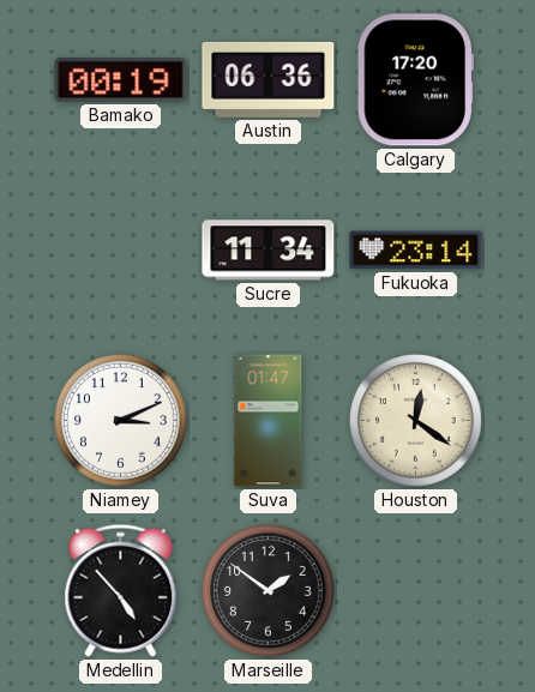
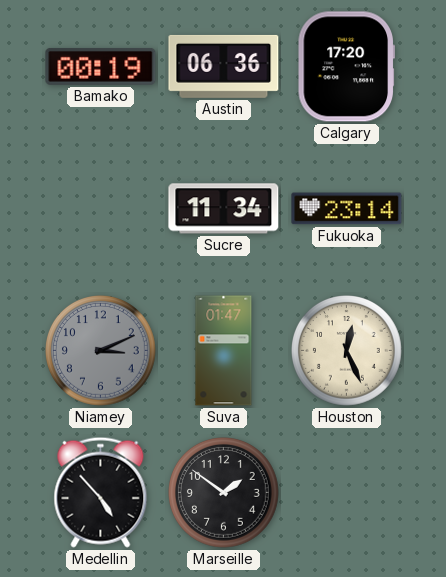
Niamey dial: white -> grey (101, 351)
Houston: 12:21 -> 12:26 (347, 351)
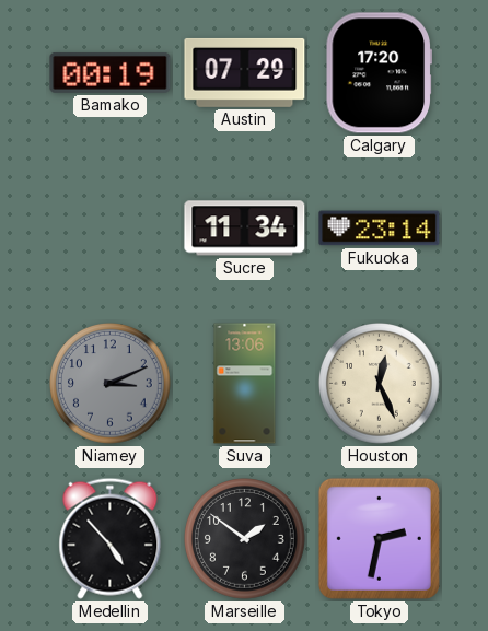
Austin: 06:36 -> 07:29 (245, 72)
Suva: 01:47 -> 13:06 (245, 384)
Tokyo: none -> 2:32 (379, 538)
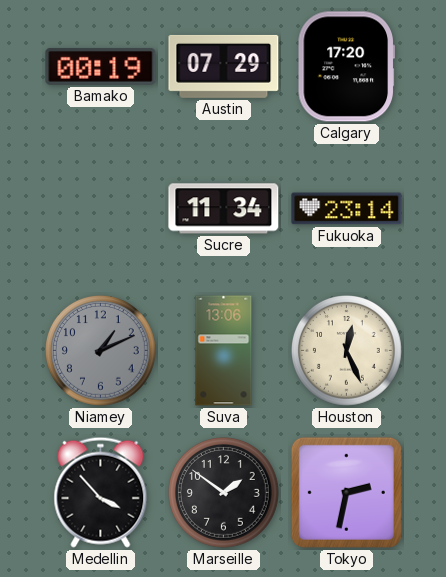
Niamey: 3:11 -> 1:11 (101, 351)
Medellin: 4:53 -> 3:53 (101, 492)
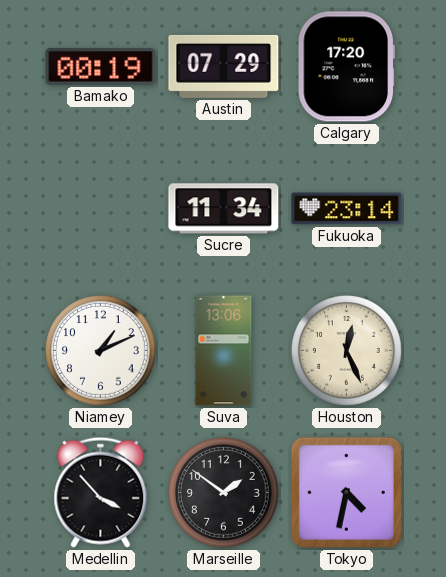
Niamey dial: grey -> white (101, 351)
Tokyo: 2:32 -> 4:32 (346, 492)
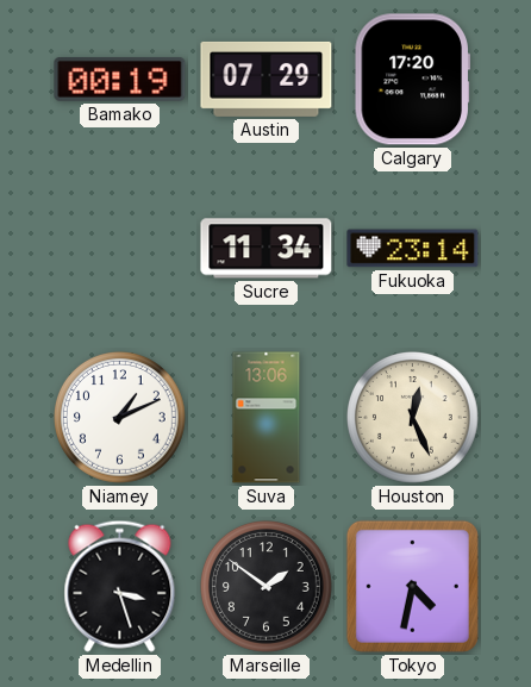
Medellin: 3:53 -> 3:27 (120, 586)
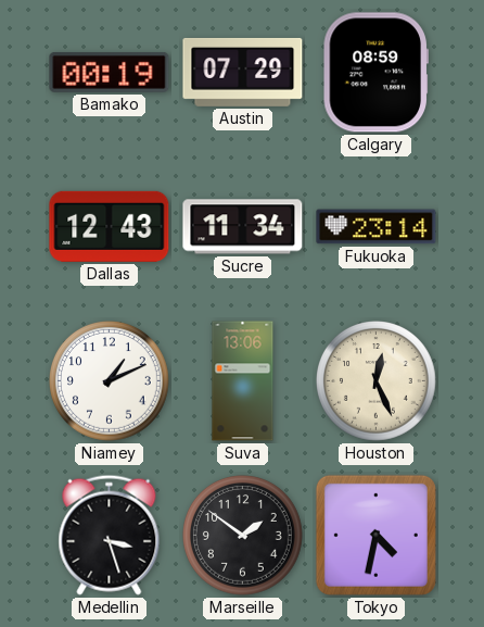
Calgary: 17:20 -> 08:59 (375, 73)
Dallas: none -> 12:43 (110, 226)
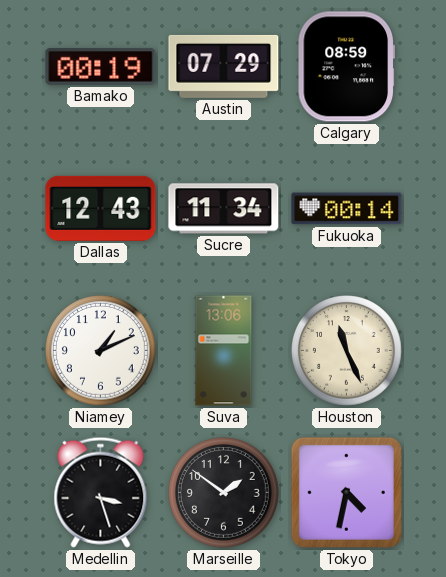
Fukuoka: 23:14 -> 00:14 (347, 209)
Houston: 12:26 -> 11:26 (347, 351)
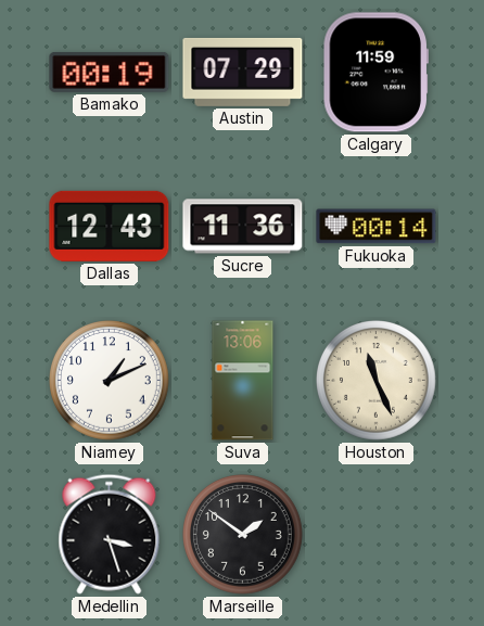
Calgary: 08:59 -> 11:59 (375, 73)
Sucre: 11:34 -> 11:36 (243, 227)
Tokyo: 4:32 -> none (346, 492)
